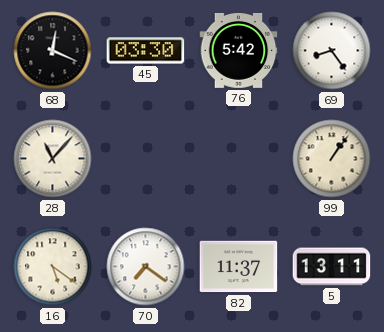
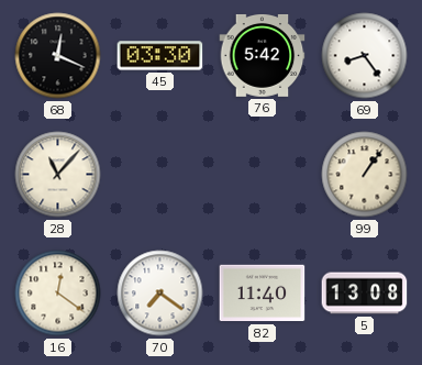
16: 5:21 -> 12:21 (58, 294)
82: 11:37 -> 11:40 (263, 294)
5: 13:11 -> 13:08 (365, 294)
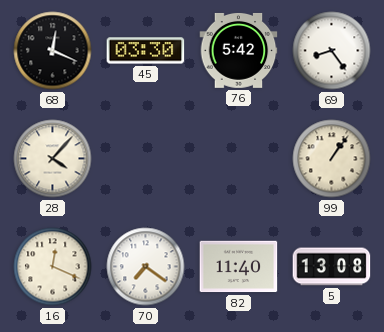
28: 11:07 -> 4:07 (53, 159)
16: 12:21 -> 12:19 (53, 267)
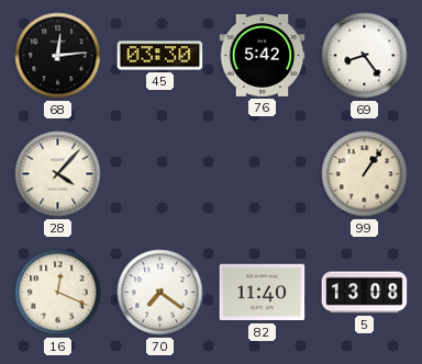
68: 12:19 -> 12:14 (58, 56)
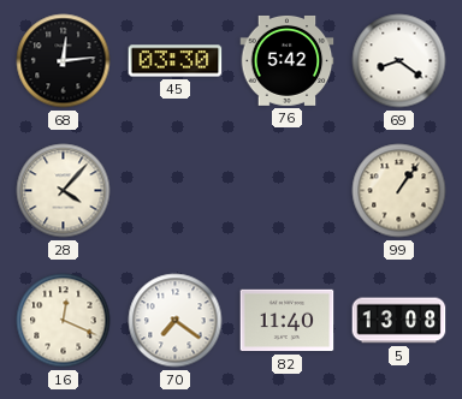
69: 8:24 -> 8:21 (399, 61)
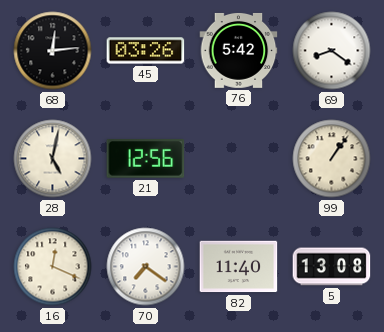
45: 03:30 -> 03:26 (146, 51)
28: 4:07 -> 5:02 (53, 159)
21: none -> 12:56 (146, 159)
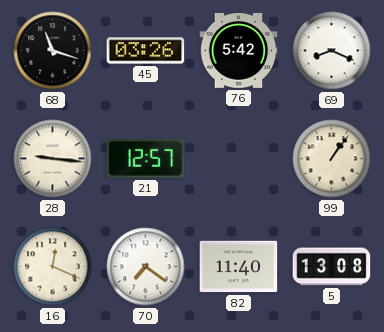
68: 12:14 -> 11:18 (53, 51)
69: 8:21 -> 8:19 (332, 51)
28: 5:02 -> 9:16 (53, 159)
21: 12:56 -> 12:57 (146, 159)
